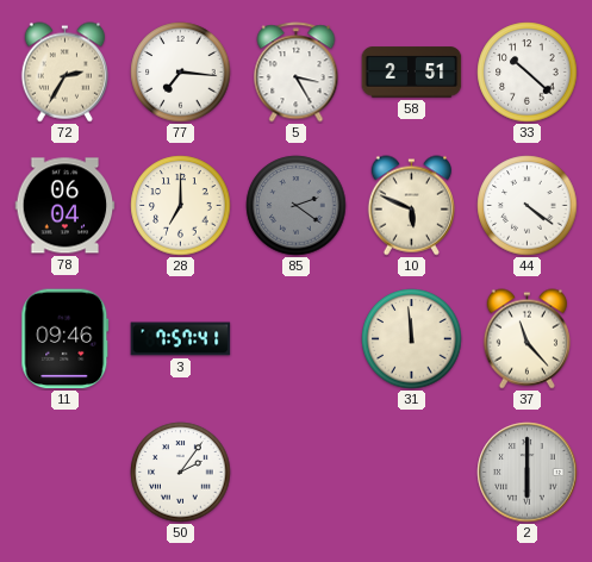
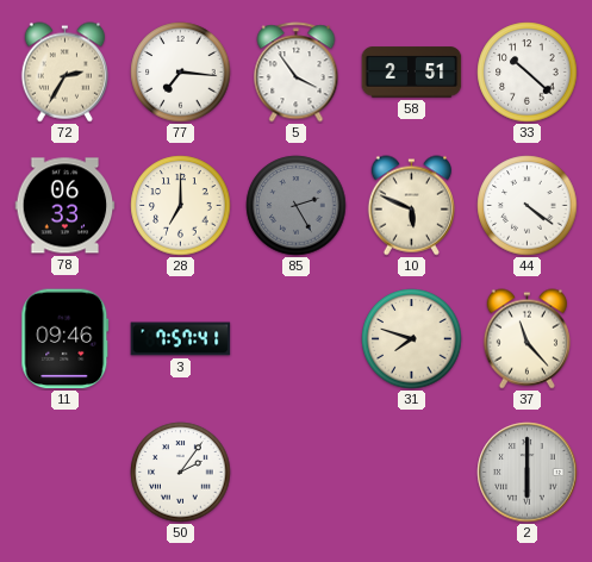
5: 3:25 -> 3:54 (297, 73)
78: 06:04 -> 06:33 (66, 206)
85: 2:21 -> 2:25 (297, 206)
31: 11:59 -> 7:48 (412, 339)
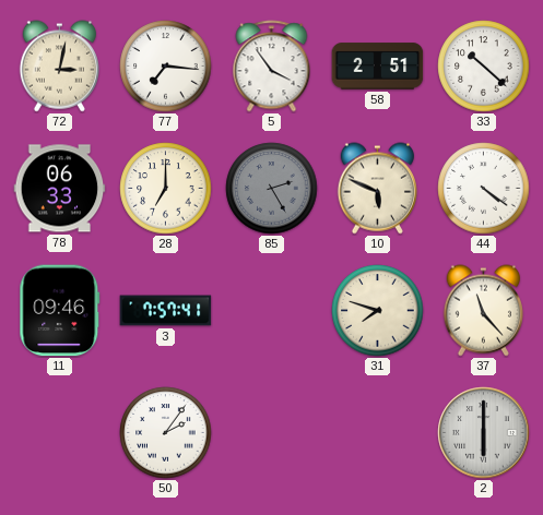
72: 2:35 -> 3:02 (59, 67)
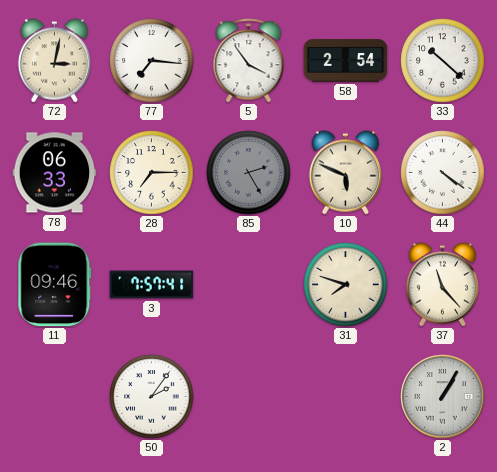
58: 2:51 -> 2:54 (346, 61)
28: 7:00 -> 7:15 (152, 173)
2: 6:00 -> 1:05 (443, 397)
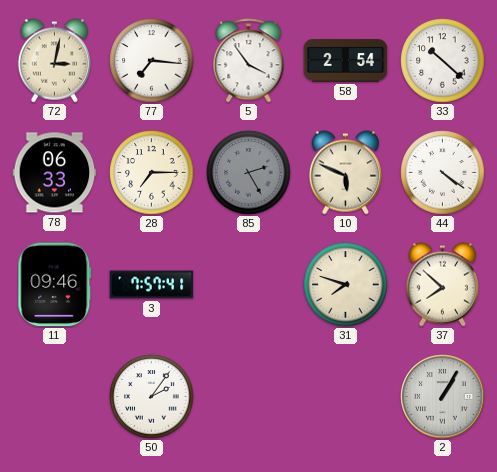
37: 11:23 -> 7:52 (442, 285)
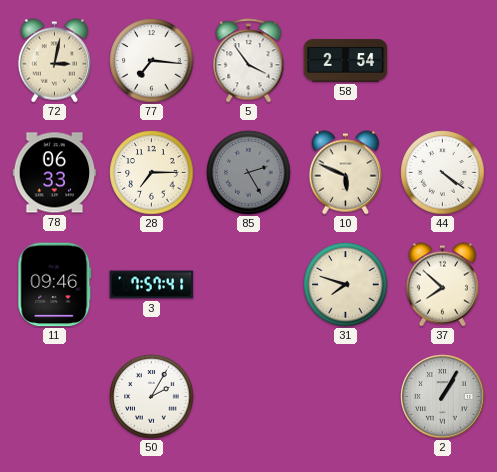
33: 10:22 -> none (443, 61)
50: 2:06 -> 2:05 (152, 397)
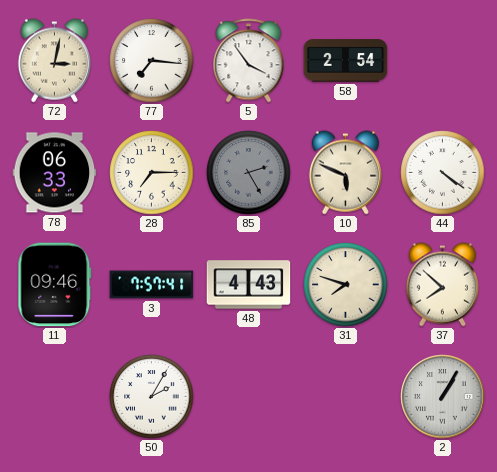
48: none -> 4:43 (249, 285)
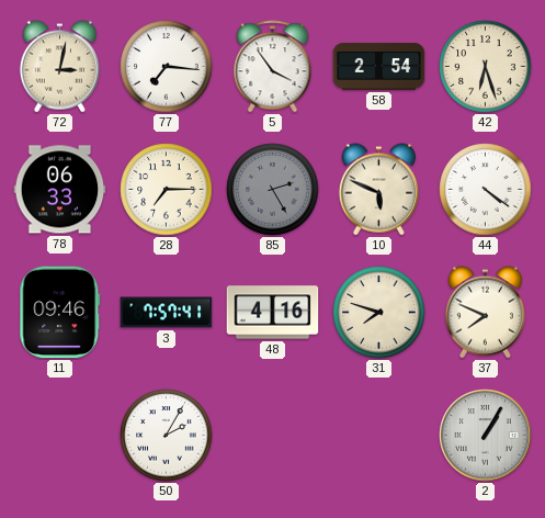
42: none -> 6:27 (486, 67)
48: 4:43 -> 4:16 (273, 313)
37: 7:52 -> 7:49 (485, 313)
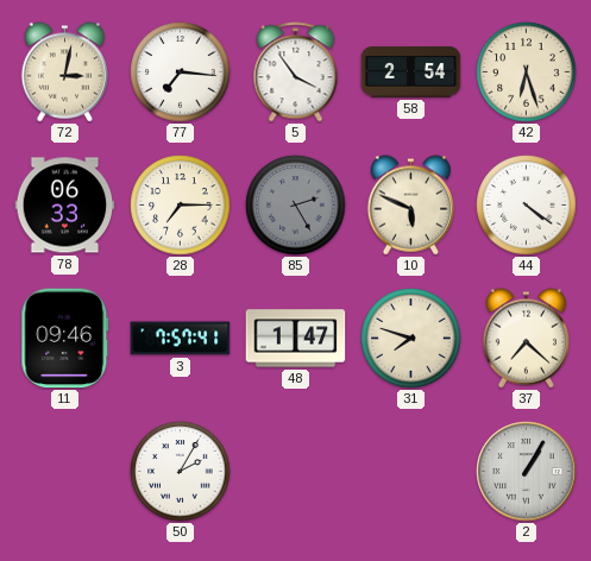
48: 4:16 -> 1:47 (296, 339)
37: 7:49 -> 7:22 (526, 339)
